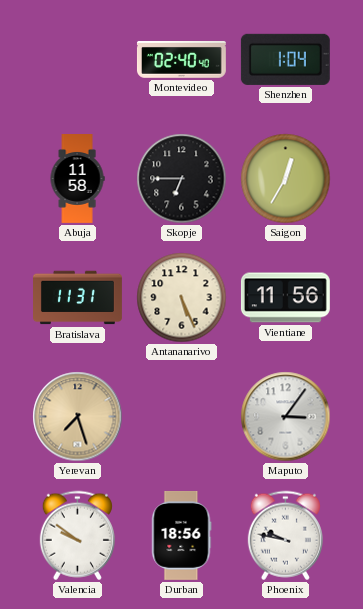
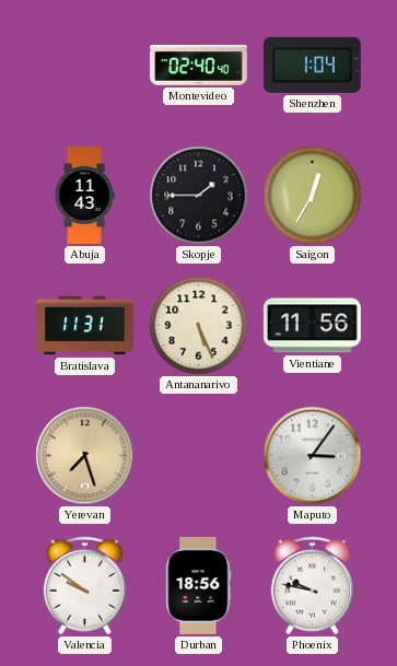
Abuja: 11:58 -> 11:43 (84, 196)
Skopje: 6:45 -> 1:45 (199, 196)
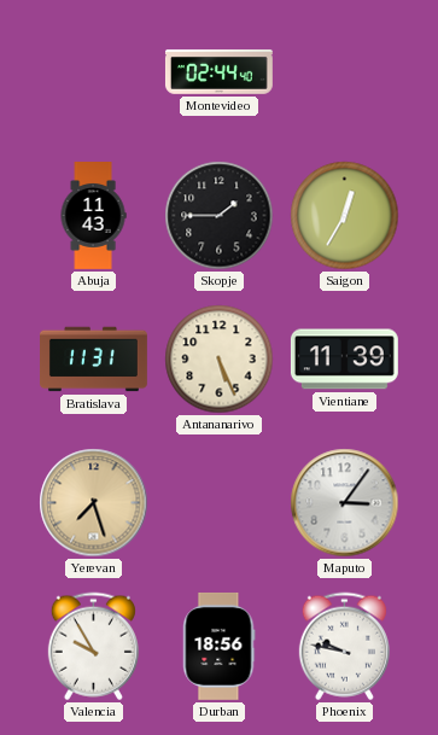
Montevideo: 02:40 -> 02:44 (218, 71)
Shenzhen: 1:04 -> none (312, 65)
Vientiane: 11:56 -> 11:39 (344, 360)
Valencia: 9:51 -> 9:55 (93, 647)
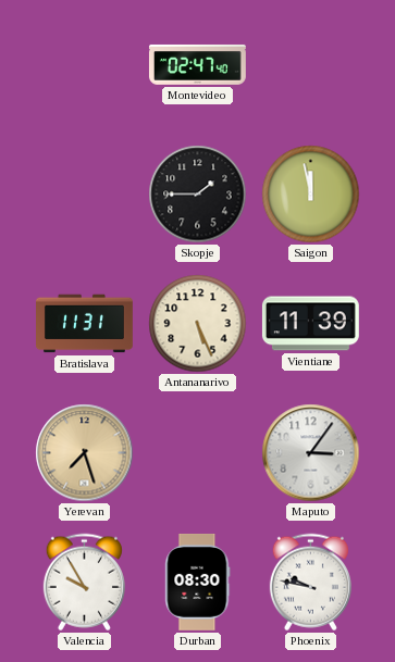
Montevideo: 02:44 -> 02:47 (197, 64)
Abuja: 11:43 -> none (93, 216)
Saigon: 12:35 -> 11:58 (311, 195)
Durban: 18:56 -> 08:30 (198, 582)
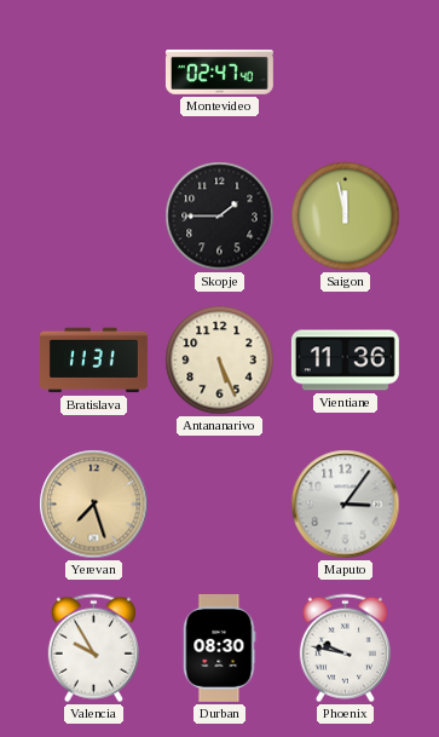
Vientiane: 11:39 -> 11:36 (345, 361)
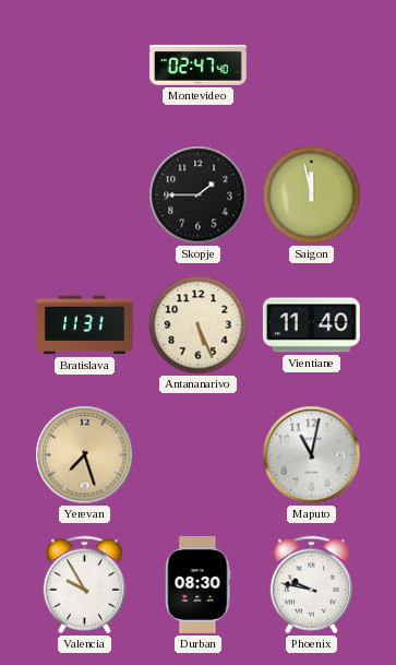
Vientiane: 11:36 -> 11:40 (311, 325)
Maputo: 3:06 -> 11:02 (312, 455)
